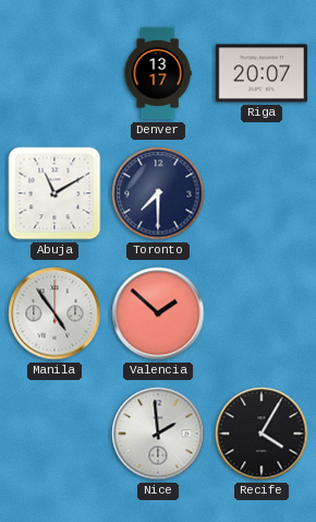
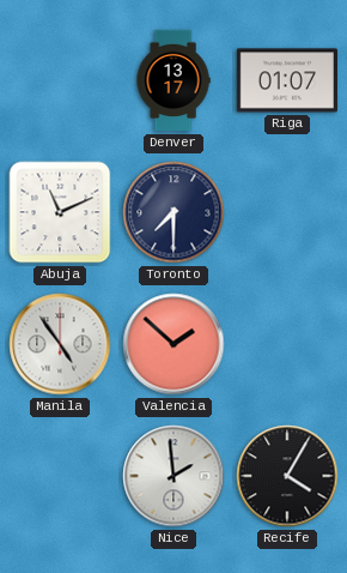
Riga: 20:07 -> 01:07 (286, 80)
Abuja: 11:10 -> 11:11 (60, 212)
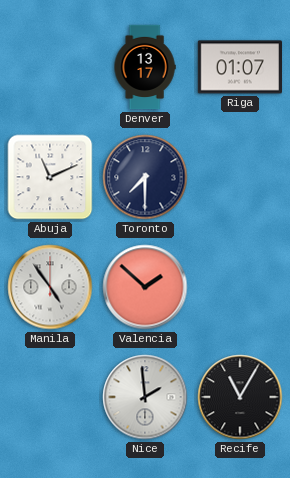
Recife: 4:05 -> 11:05 (240, 397)
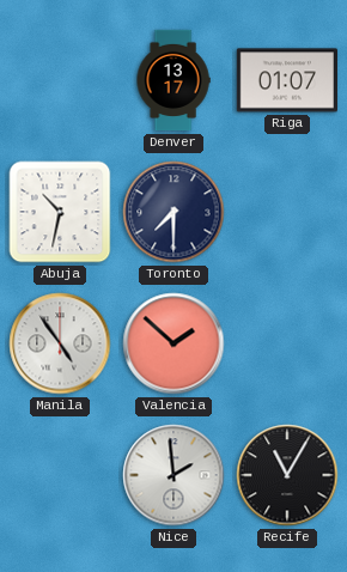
Abuja: 11:11 -> 10:32 (60, 212)
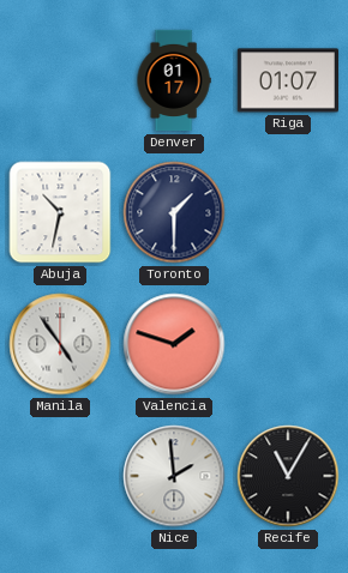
Denver: 13:17 -> 01:17 (174, 80)
Toronto: 7:30 -> 1:30 (174, 212)
Valencia: 1:52 -> 1:48 (174, 344)
